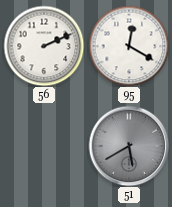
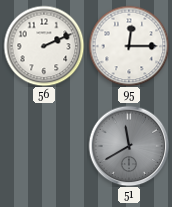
95: 12:20 -> 12:15 (129, 46)
51: 5:40 -> 11:40 (129, 146)
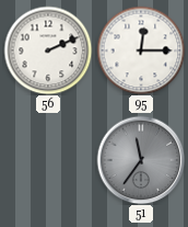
51: 11:40 -> 11:36 (141, 160)
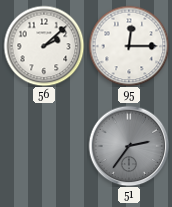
56: 2:11 -> 2:08 (44, 46)
51: 11:36 -> 2:36 (129, 146)
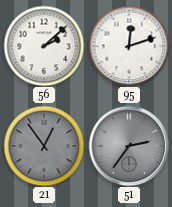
95: 12:15 -> 12:12 (129, 46)
21: none -> 12:54 (44, 146)
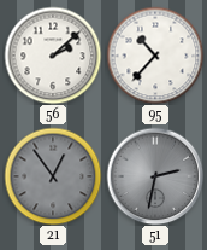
95: 12:12 -> 10:37 (155, 56)
51: 2:36 -> 2:32 (155, 176)
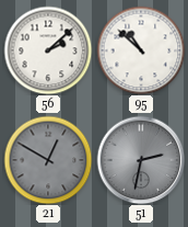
95: 10:37 -> 10:52 (141, 50)
21: 12:54 -> 12:50 (48, 160)
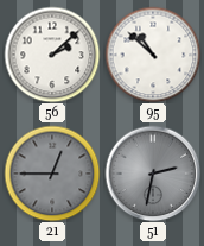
21: 12:50 -> 12:45 (52, 174)
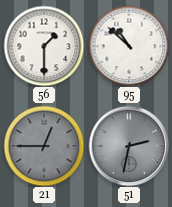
56: 2:08 -> 1:30 (44, 46)
